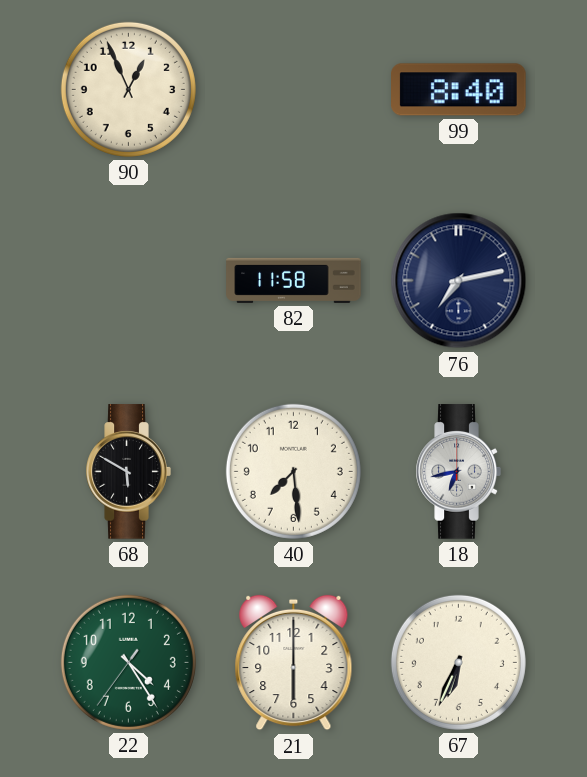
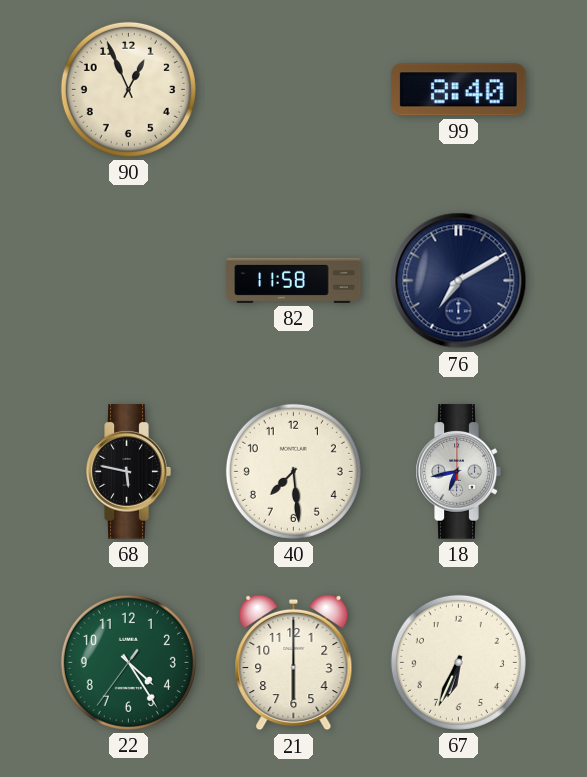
76: 7:13 -> 7:10 (459, 281)
68: 5:50 -> 5:47 (128, 472)
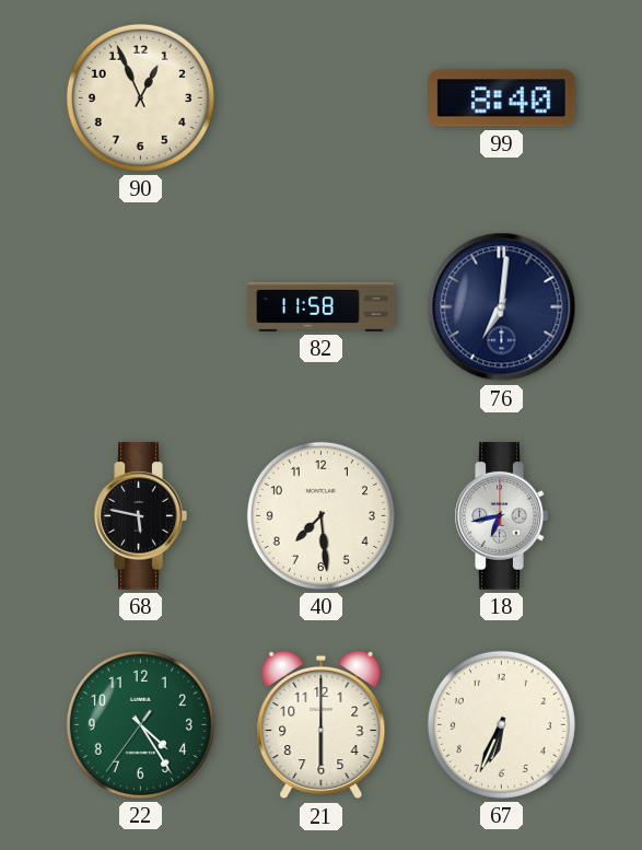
76: 7:10 -> 7:01 (502, 307)
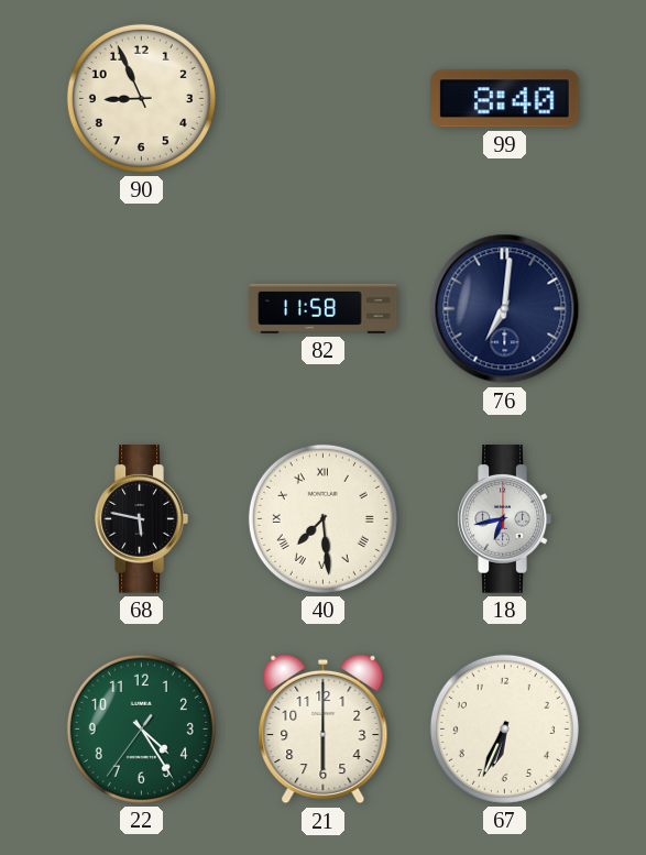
90: 12:56 -> 8:56 (141, 98)
40 numerals: Arabic -> Roman (322, 518)
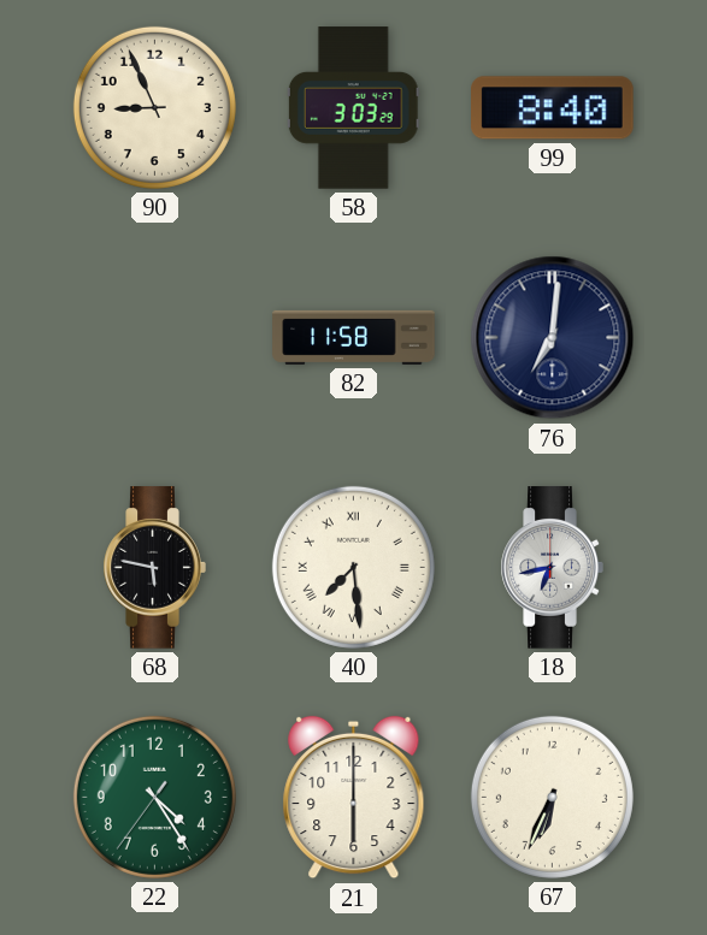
58: none -> 3:03 (353, 108)
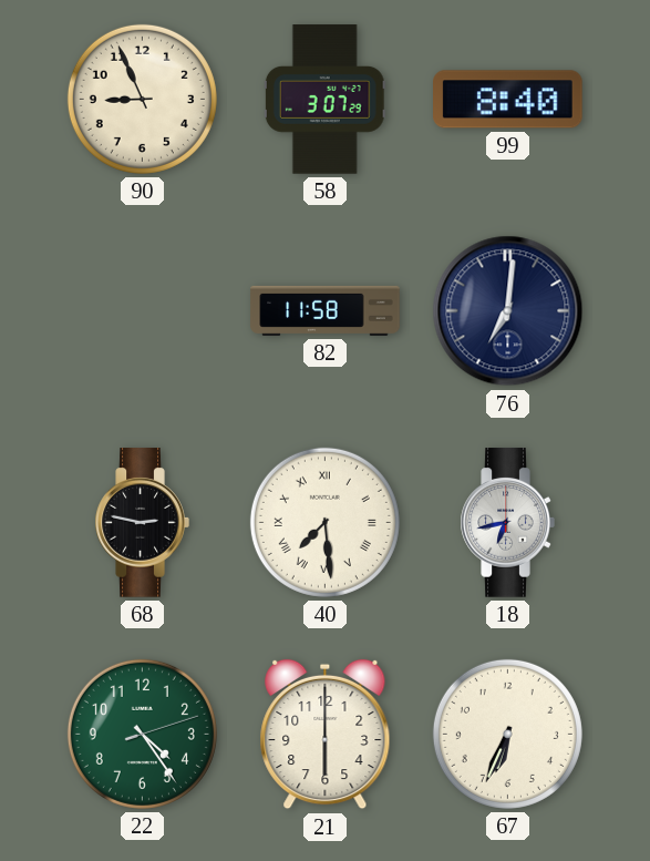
58: 3:03 -> 3:07 (324, 100)
68: 5:47 -> 2:47 (142, 523)
22: 4:24:36 -> 4:24:12 (142, 734)
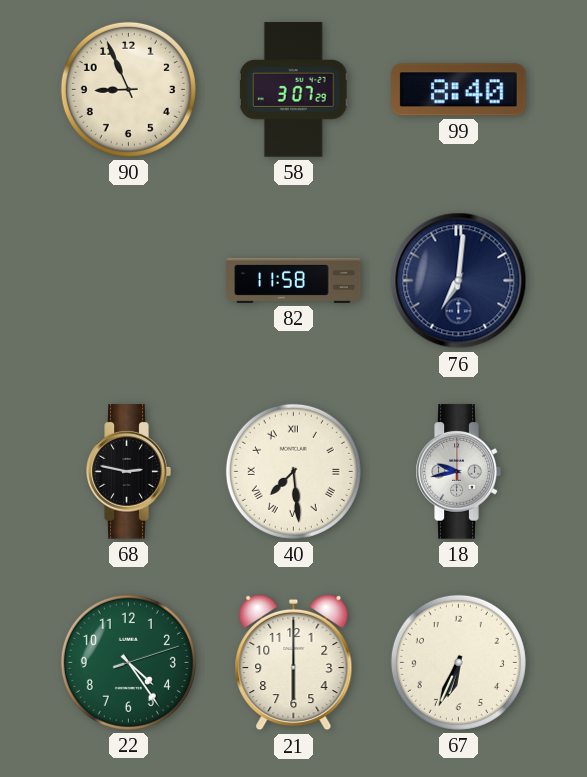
18: 6:43 -> 9:43 (458, 472)
